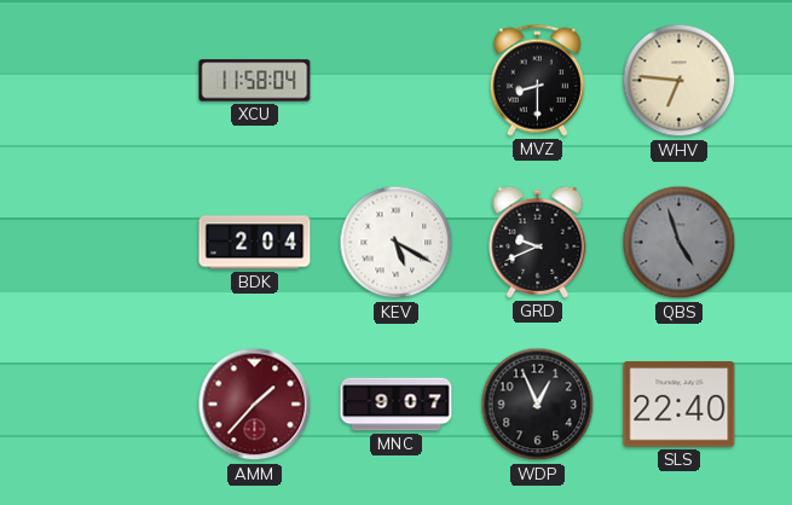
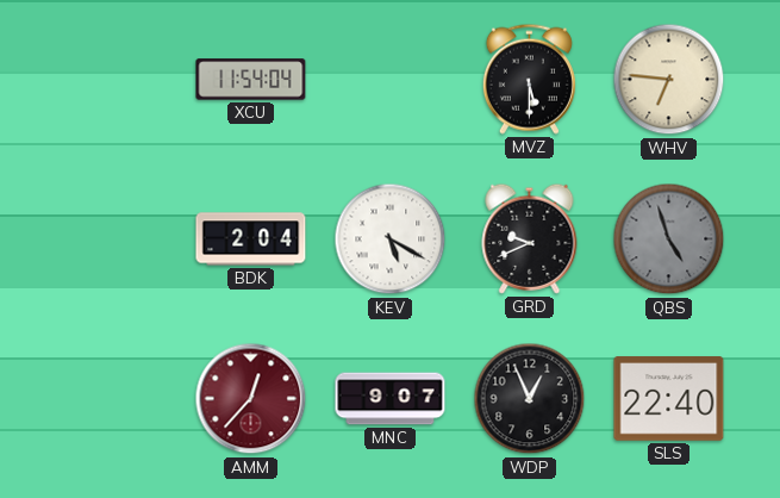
XCU: 11:58 -> 11:54 (251, 80)
MVZ: 8:30 -> 5:30 (529, 79)
AMM: 1:37 -> 12:37 (251, 399)
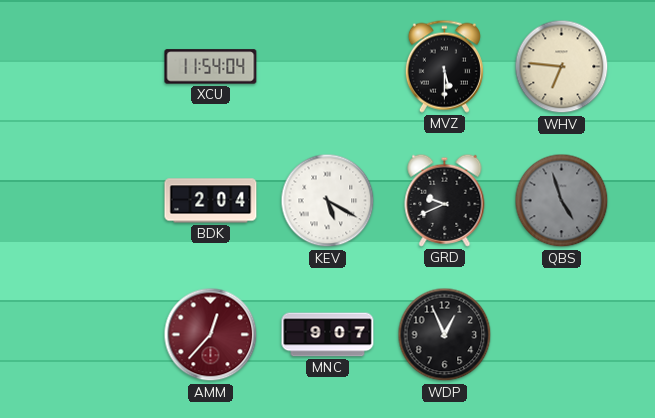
SLS: 22:40 -> none (669, 399)
